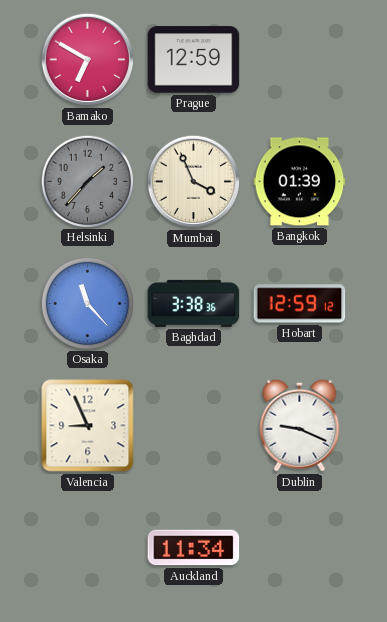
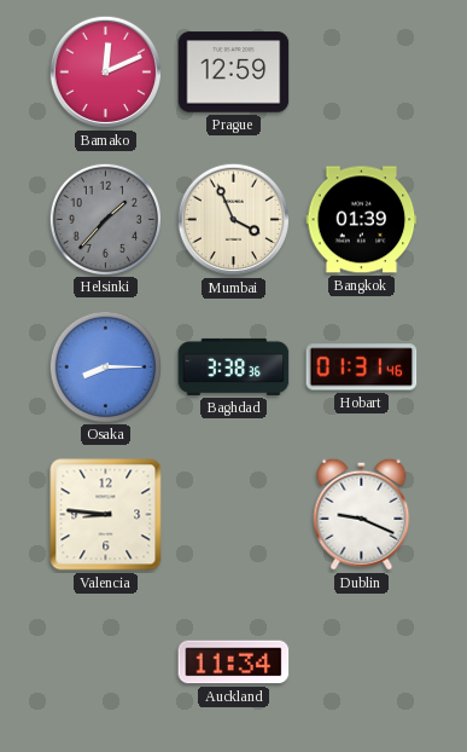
Bamako: 6:50 -> 12:11 (106, 73)
Osaka: 11:23 -> 8:15 (105, 366)
Hobart: 12:59 -> 01:31 (362, 368)
Valencia: 8:56 -> 8:46 (106, 515)
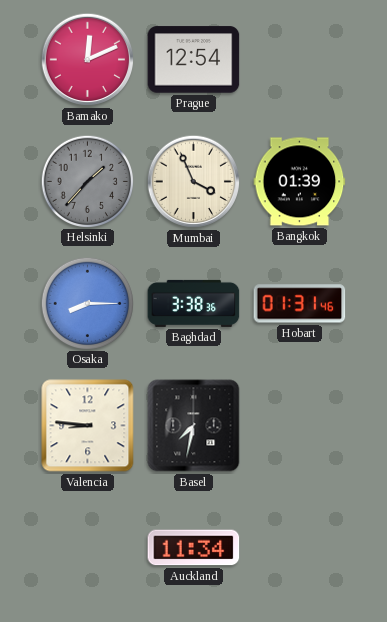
Prague: 12:59 -> 12:54 (194, 60)
Basel: none -> 7:32 (194, 426)
Dublin: 9:19 -> none (362, 514)
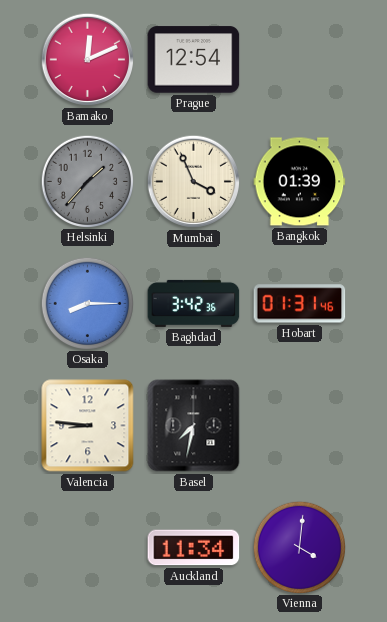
Baghdad: 3:38 -> 3:42 (194, 303)
Vienna: none -> 4:01 (299, 547)
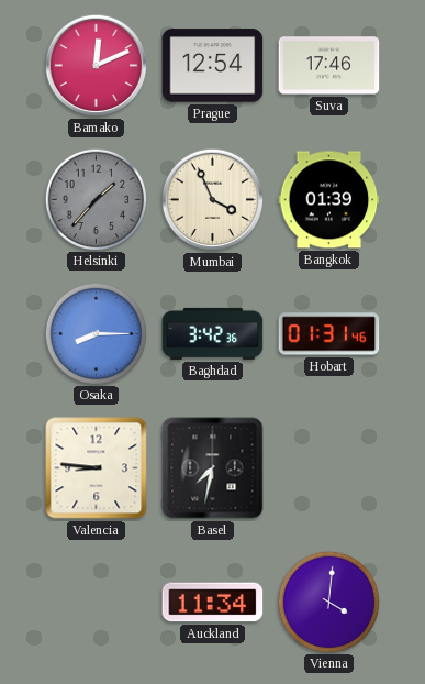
Suva: none -> 17:46 (329, 66)
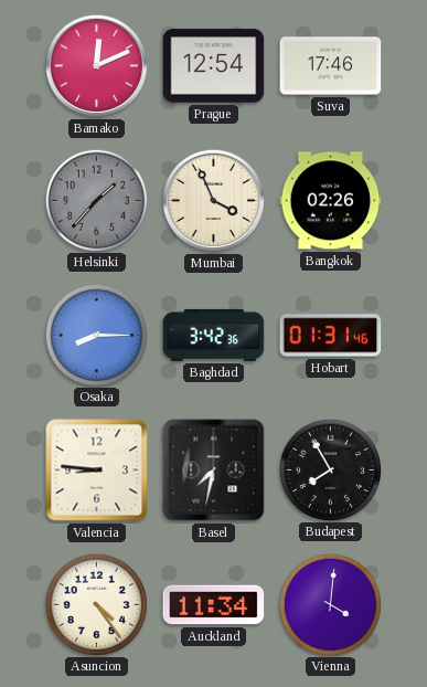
Bangkok: 01:39 -> 02:26 (331, 201)
Budapest: none -> 7:55 (330, 469)
Asuncion: none -> 4:24 (96, 604)
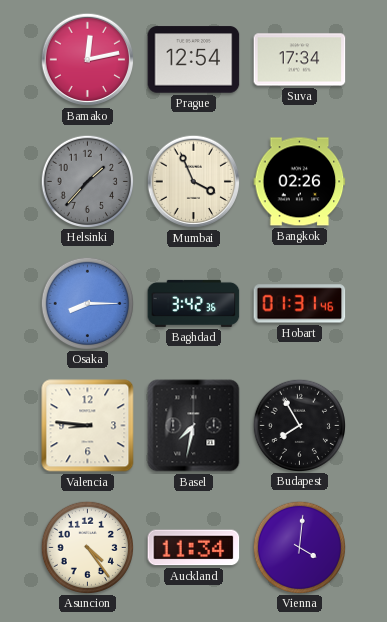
Bamako: 12:11 -> 12:13 (88, 60)
Suva: 17:46 -> 17:34 (300, 60)
